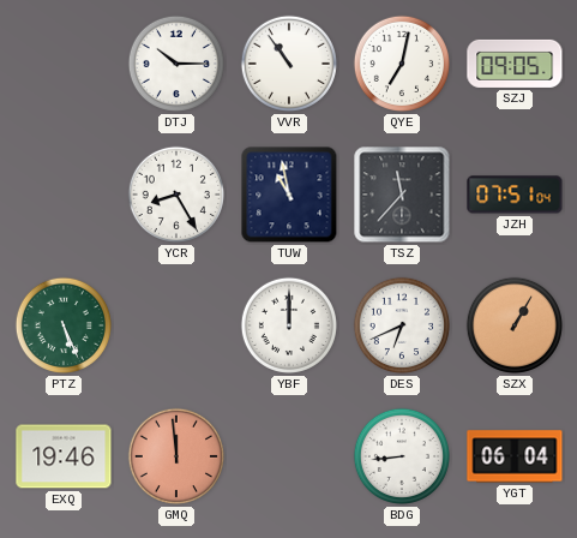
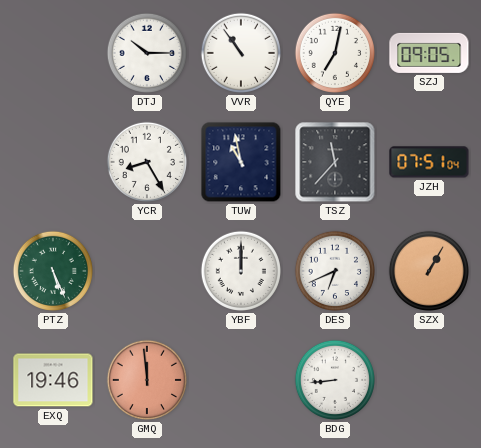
YGT: 06:04 -> none (515, 456)
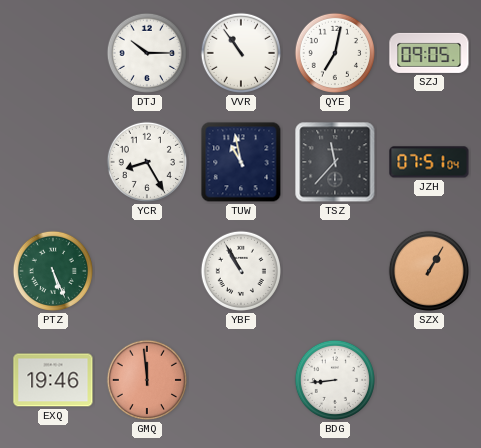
YBF: 12:00 -> 10:55 (241, 271)
DES: 6:41 -> none (335, 271)
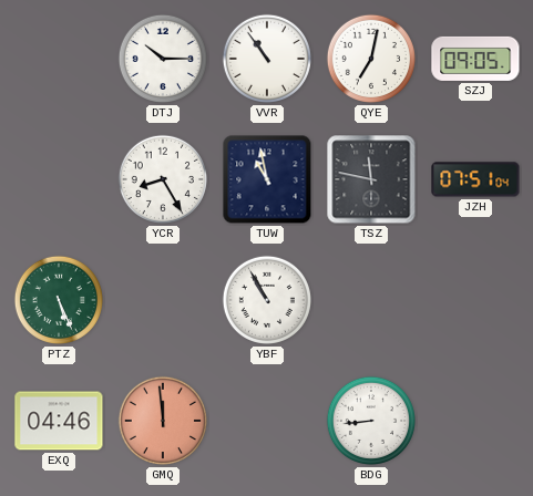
TSZ: 11:37 -> 11:47 (371, 179)
SZX: 1:05 -> none (429, 271)
EXQ: 19:46 -> 04:46 (59, 421)
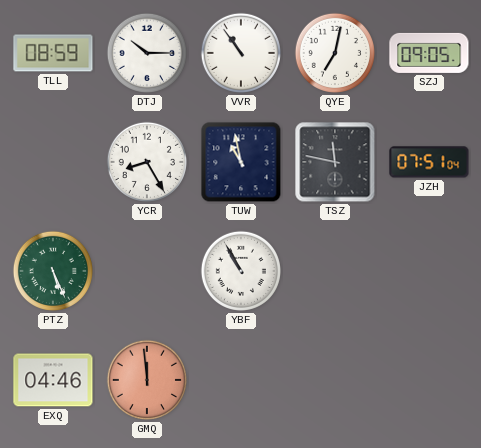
TLL: none -> 08:59 (53, 53)
BDG: 8:44 -> none (371, 421)
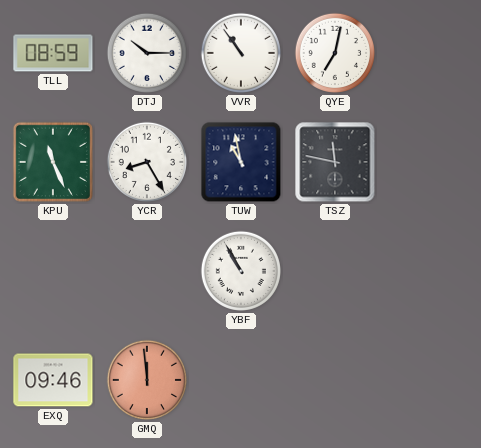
SZJ: 09:05 -> none (429, 53)
KPU: none -> 11:26 (53, 162)
JZH: 07:51 -> none (429, 162)
PTZ: 5:26 -> none (53, 271)
EXQ: 04:46 -> 09:46 (53, 380)
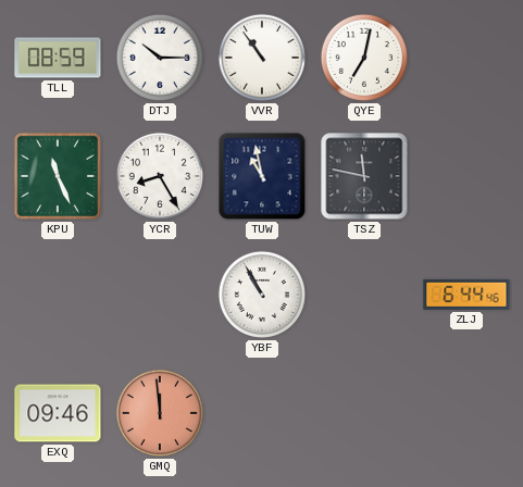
ZLJ: none -> 6:44 (466, 295)
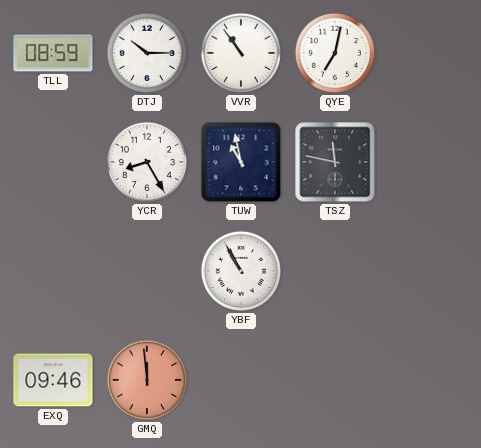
KPU: 11:26 -> none (58, 176)
ZLJ: 6:44 -> none (466, 295)
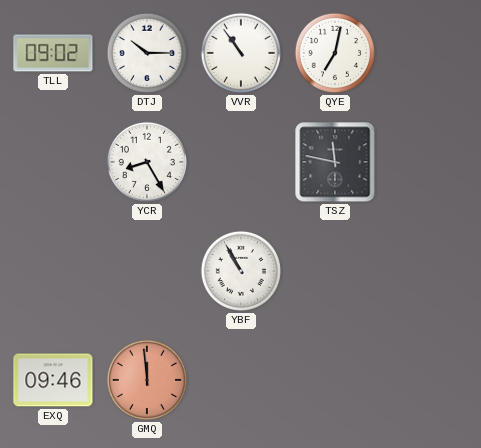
TLL: 08:59 -> 09:02 (53, 53)
TUW: 10:58 -> none (241, 162)
